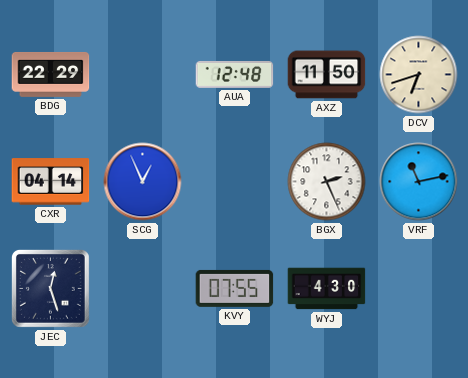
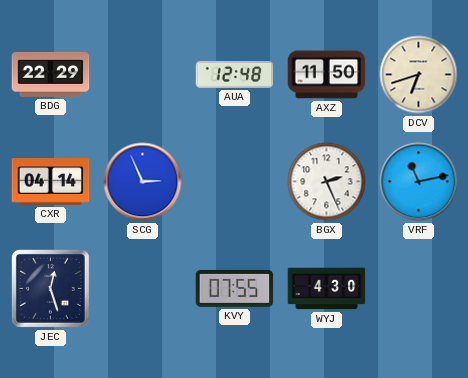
SCG: 12:56 -> 2:56 (143, 182)
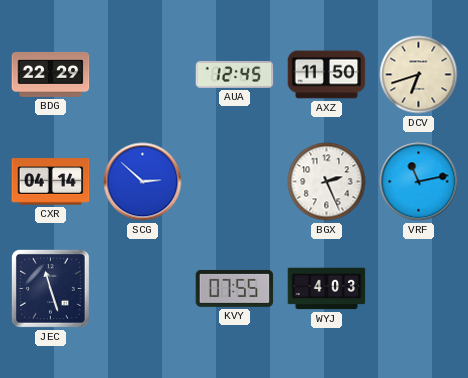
AUA: 12:48 -> 12:45 (235, 74)
SCG: 2:56 -> 2:52 (143, 182)
JEC: 12:27 -> 11:27 (50, 288)
WYJ: 4:30 -> 4:03 (327, 289)
